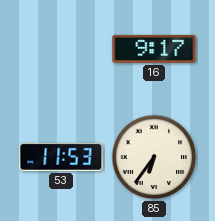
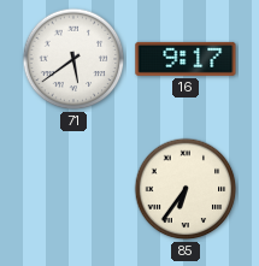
71: none -> 5:39 (73, 59)
53: 11:53 -> none (61, 157)
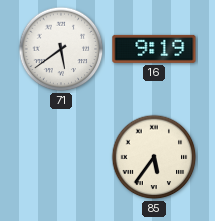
16: 9:17 -> 9:19 (154, 49)
85: 6:36 -> 5:36 (154, 157)
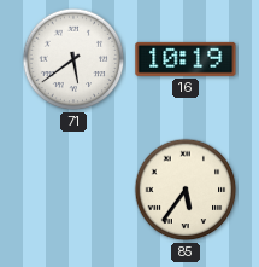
16: 9:19 -> 10:19 (186, 59)
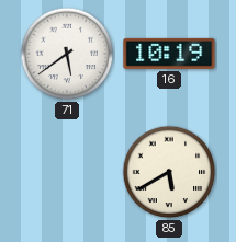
85: 5:36 -> 5:40 (169, 172)
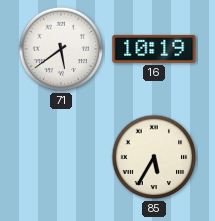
85: 5:40 -> 5:35 (154, 157)
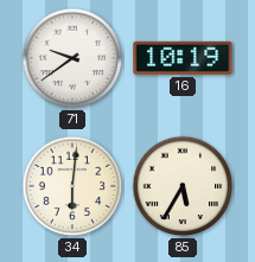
71: 5:39 -> 9:39 (72, 58)
34: none -> 6:01 (72, 186)
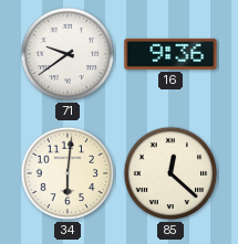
16: 10:19 -> 9:36 (170, 54)
85: 5:35 -> 12:22 (170, 173)
